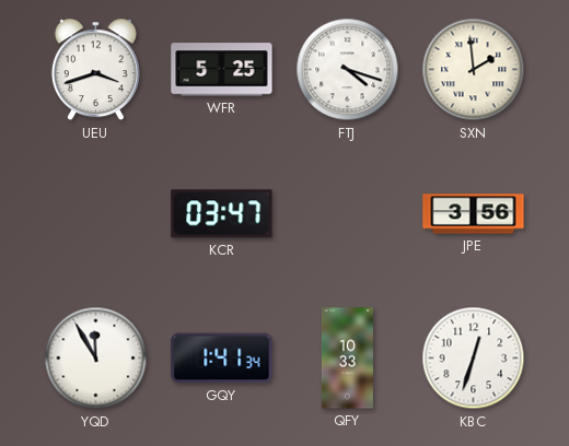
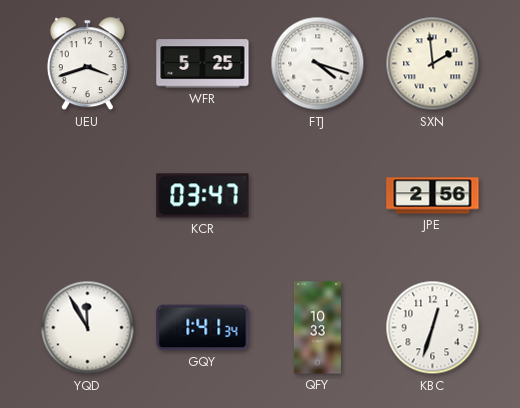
JPE: 3:56 -> 2:56 (433, 196)
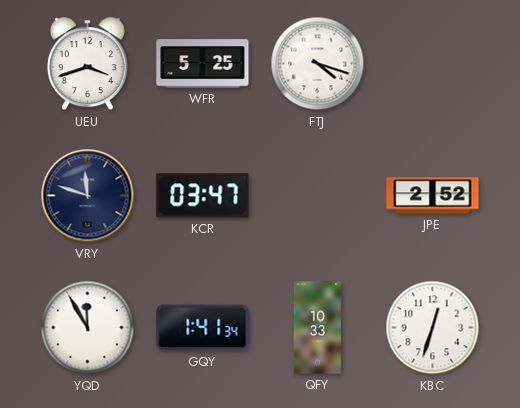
SXN: 1:59 -> none (433, 64)
VRY: none -> 11:48 (88, 196)
JPE: 2:56 -> 2:52 (433, 196)
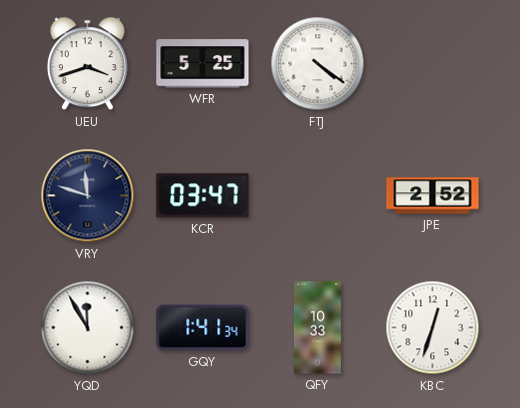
FTJ: 4:18 -> 4:21 (318, 64)
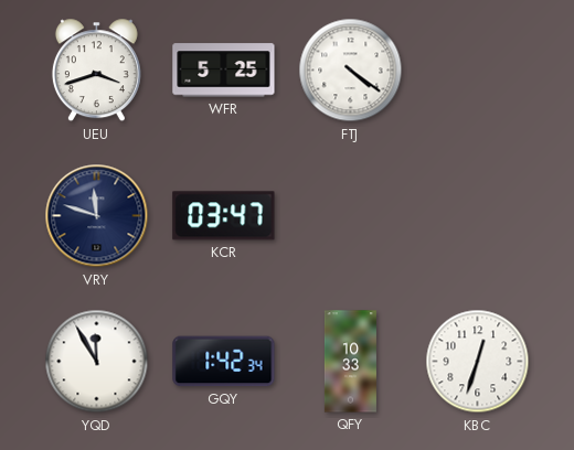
JPE: 2:52 -> none (433, 196)
GQY: 1:41 -> 1:42 (224, 362)
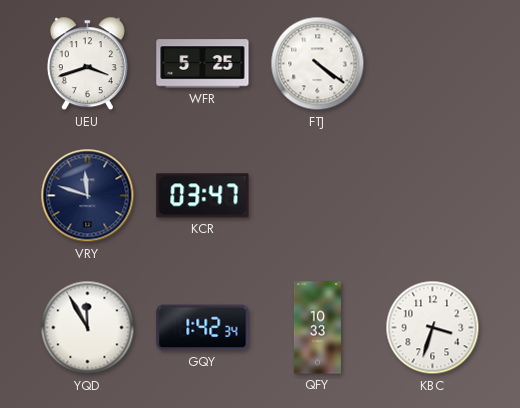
KBC: 12:33 -> 3:33 (433, 328)
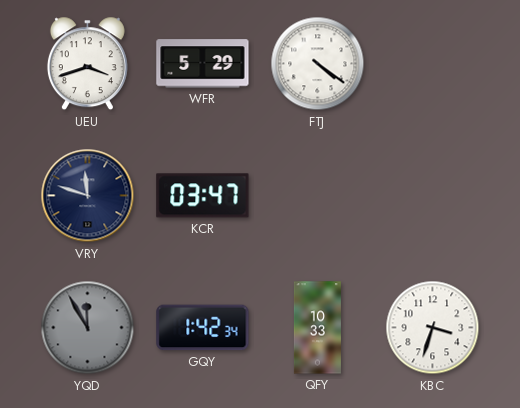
WFR: 5:25 -> 5:29 (203, 64)
YQD dial: white -> grey (88, 328)
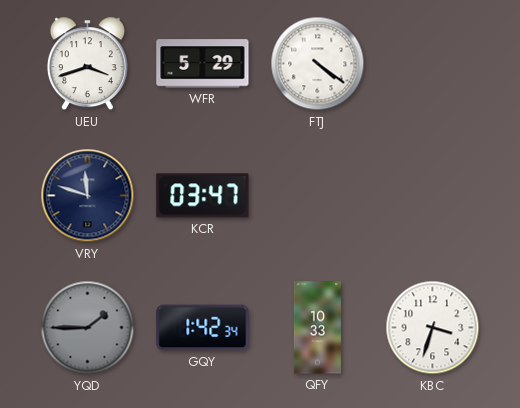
YQD: 11:55 -> 1:45 (88, 328)
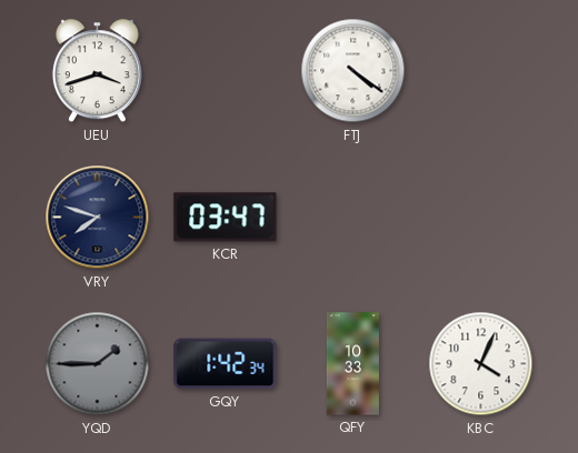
WFR: 5:29 -> none (203, 64)
VRY: 11:48 -> 7:48 (98, 218)
KBC: 3:33 -> 4:04 (481, 364)
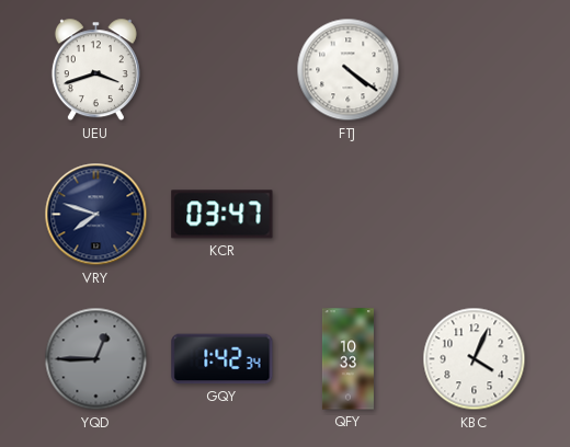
YQD: 1:45 -> 12:45 (96, 359)
